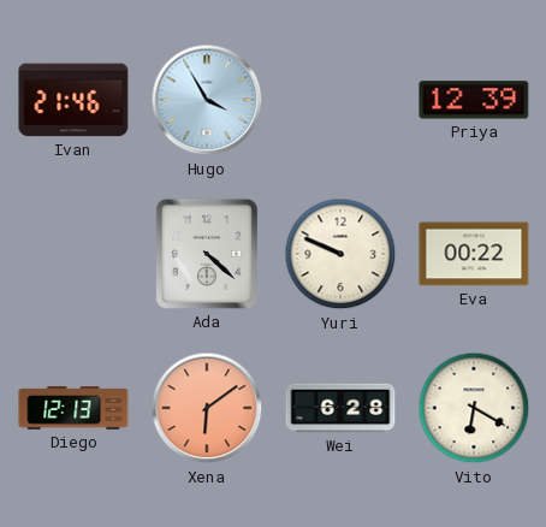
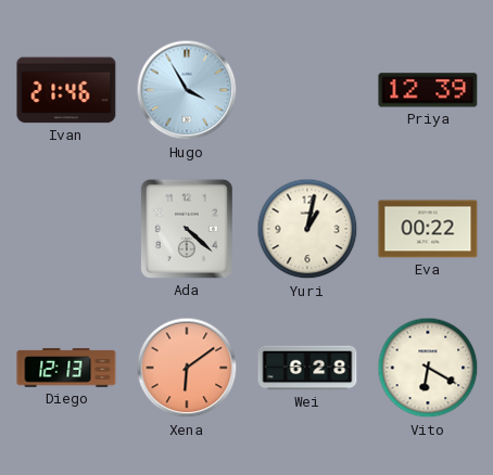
Yuri: 9:49 -> 1:02 (307, 229)
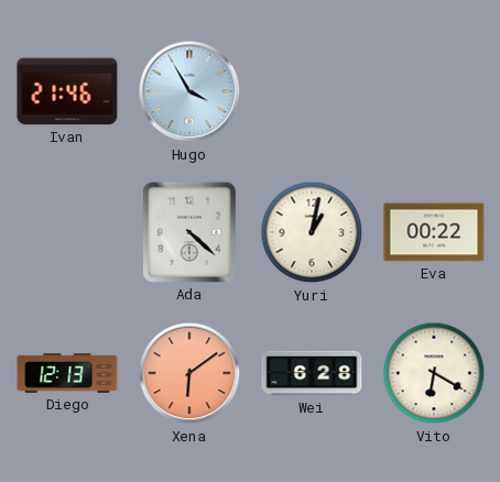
Priya: 12:39 -> none (428, 90)
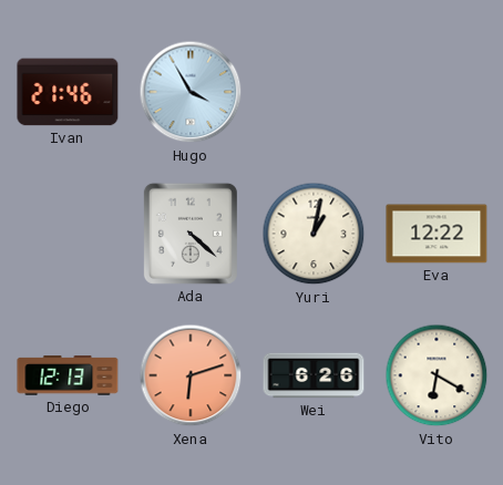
Eva: 00:22 -> 12:22 (437, 234)
Xena: 6:09 -> 6:12 (191, 375)
Wei: 6:28 -> 6:26 (314, 375)
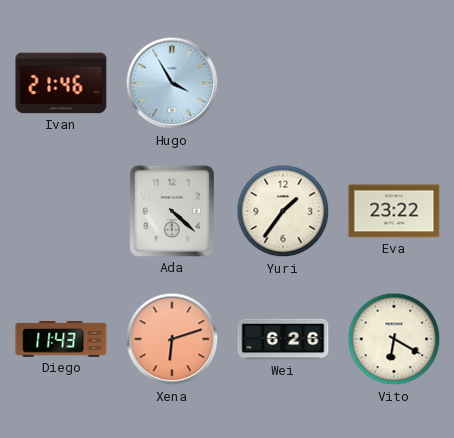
Yuri: 1:02 -> 1:36 (283, 211)
Eva: 12:22 -> 23:22 (394, 211)
Diego: 12:13 -> 11:43 (61, 339)
